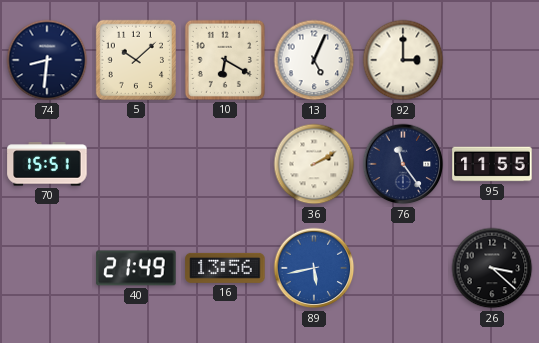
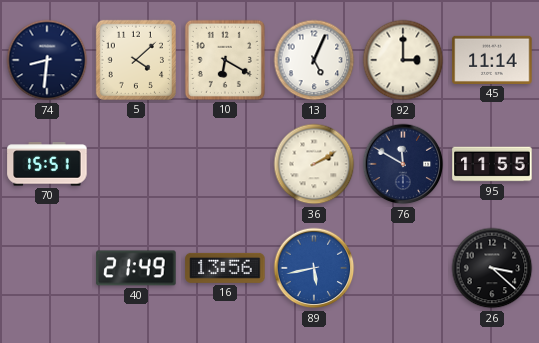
5: 10:08 -> 4:08 (136, 60)
45: none -> 11:14 (492, 60)
76: 11:24 -> 11:50 (403, 164)
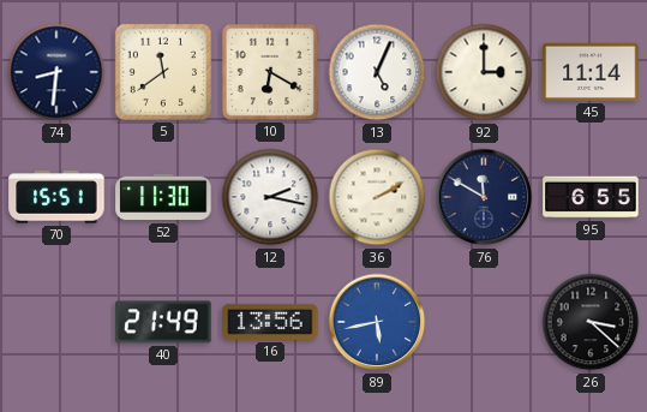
5: 4:08 -> 11:39 (163, 72)
52: none -> 11:30 (163, 197)
12: none -> 2:17 (270, 197)
95: 11:55 -> 6:55 (591, 197)
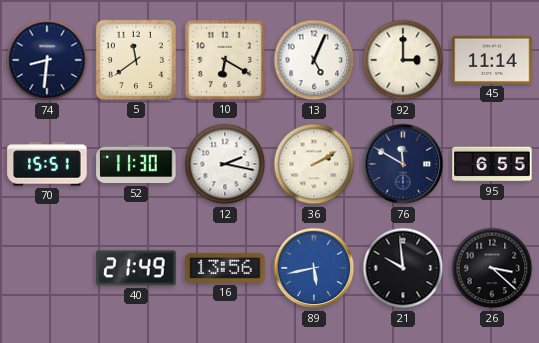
21: none -> 9:59 (403, 268)
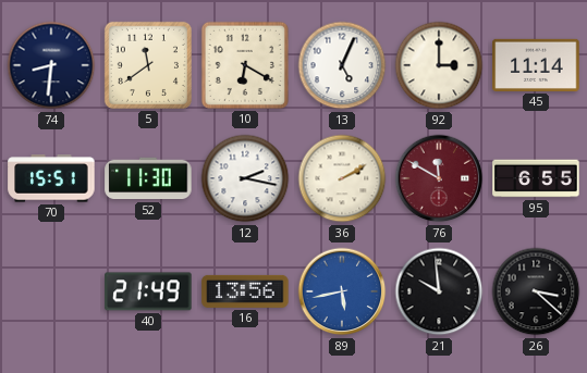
76 dial: navy -> burgundy (439, 178)
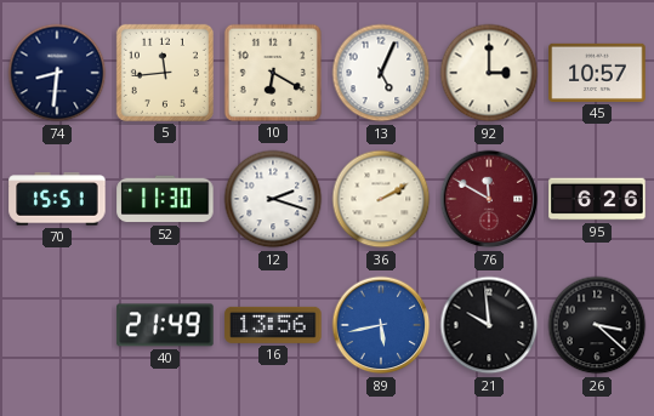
5: 11:39 -> 11:44 (165, 73)
45: 11:14 -> 10:57 (597, 73)
12: 2:17 -> 2:18 (273, 199)
95: 6:55 -> 6:26 (597, 199)
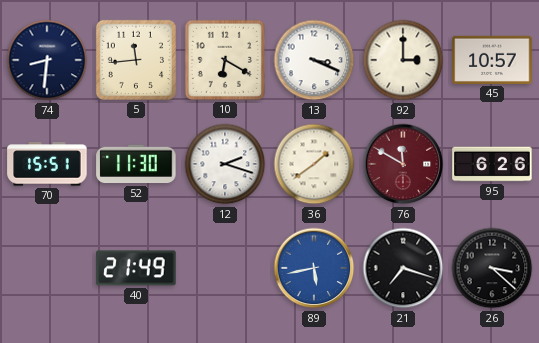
13: 5:04 -> 3:19 (314, 60)
36: 2:10 -> 1:39 (314, 164)
16: 13:56 -> none (273, 325)
21: 9:59 -> 7:18 (403, 268)
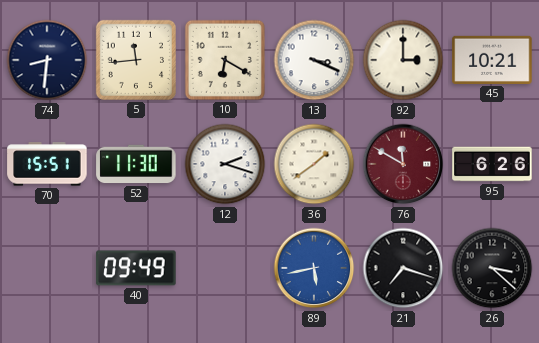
45: 10:57 -> 10:21 (492, 60)
40: 21:49 -> 09:49 (136, 268)
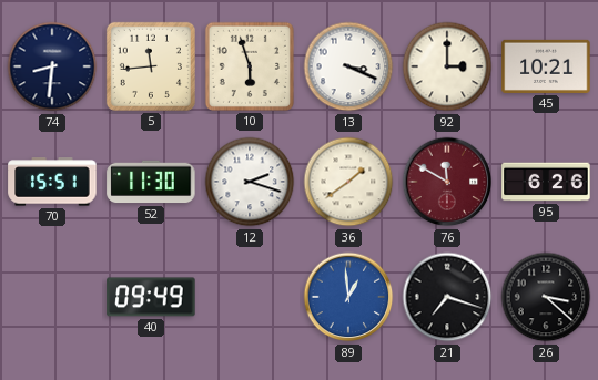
10: 6:20 -> 5:57 (250, 66)
89: 5:43 -> 12:59 (348, 297)
